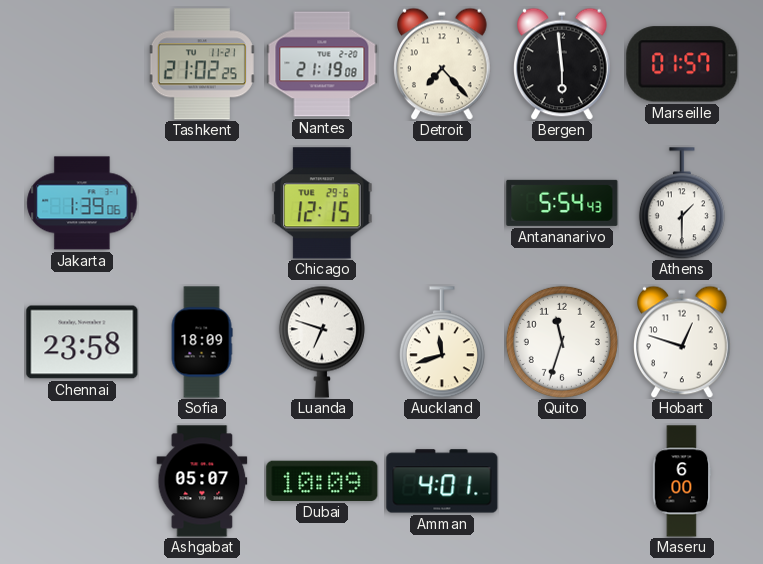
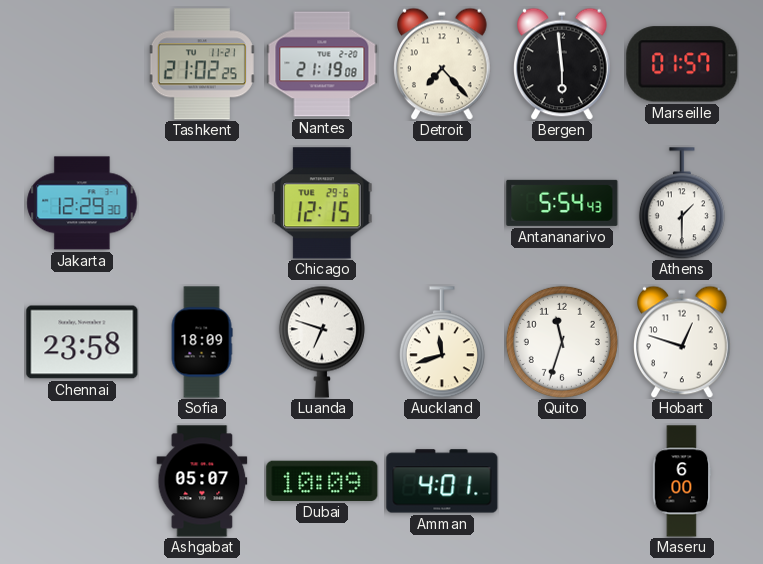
Jakarta: 1:39 -> 12:29 (82, 203)
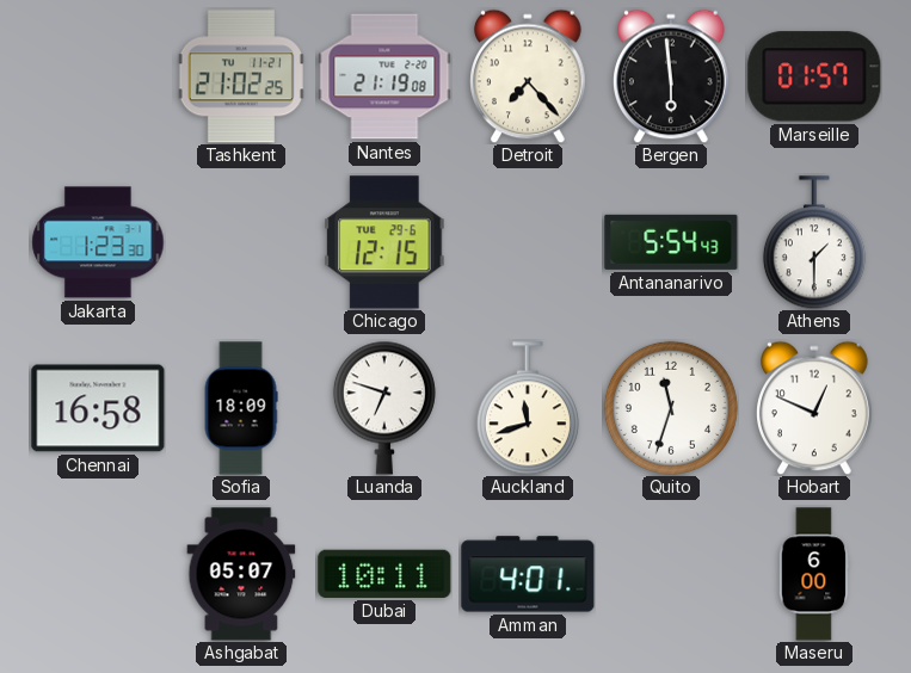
Jakarta: 12:29 -> 1:23 (98, 242)
Chennai: 23:58 -> 16:58 (98, 408)
Hobart: 12:48 -> 12:49 (815, 408)
Dubai: 10:09 -> 10:11 (384, 574)
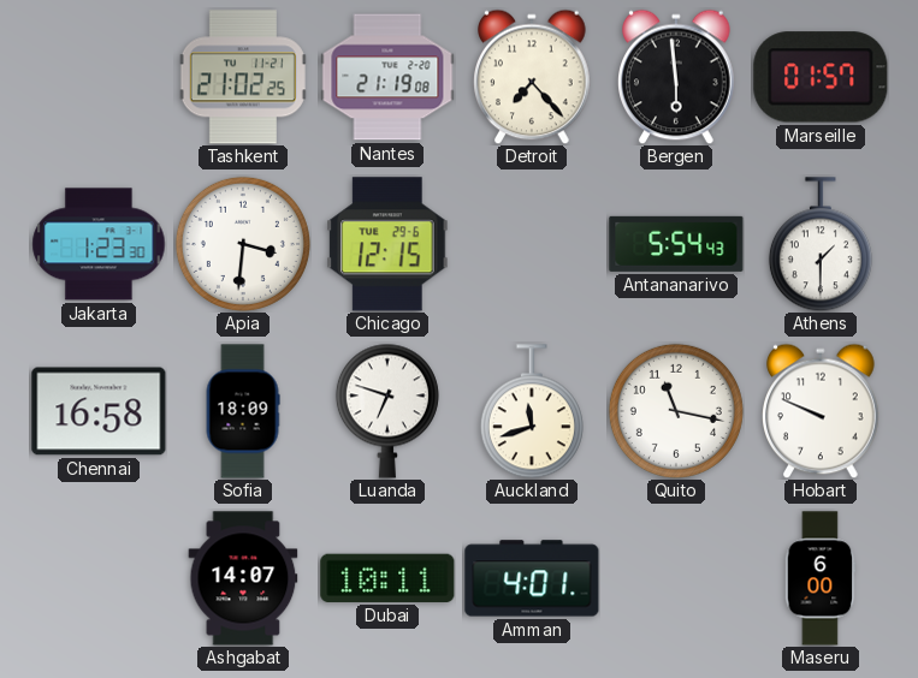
Apia: none -> 3:31 (243, 244)
Quito: 11:33 -> 11:17 (676, 411)
Hobart: 12:49 -> 9:49 (822, 411)
Ashgabat: 05:07 -> 14:07 (243, 578)
